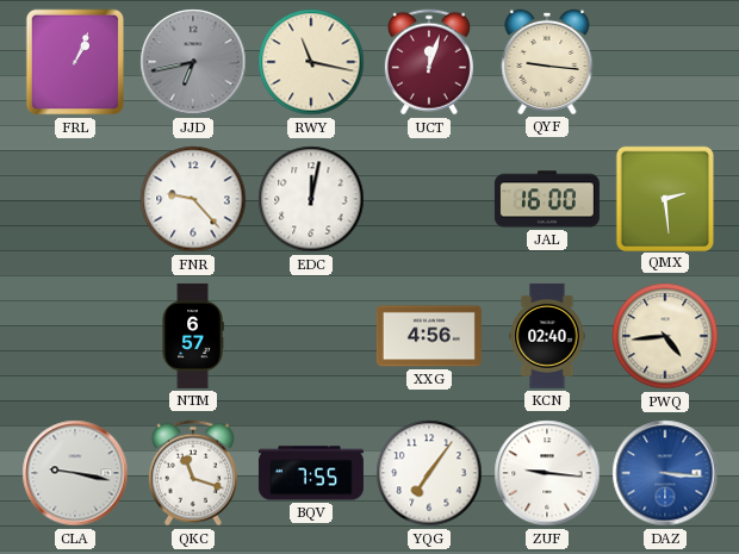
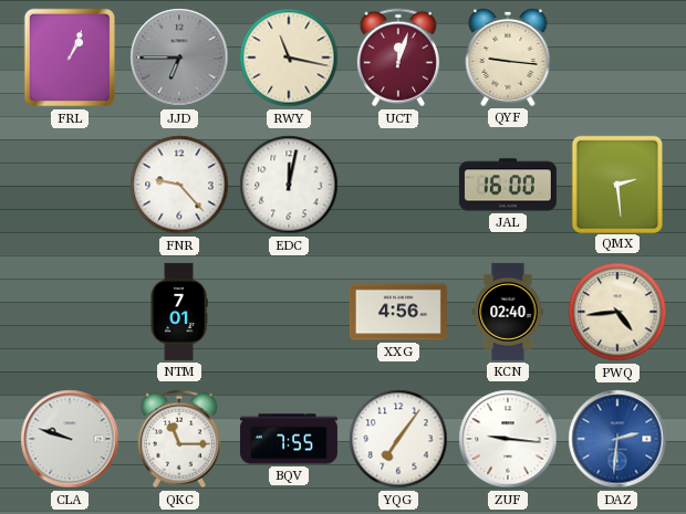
JJD: 6:43 -> 6:45 (179, 57)
NTM: 6:57 -> 7:01 (179, 312)
CLA: 9:17 -> 9:48 (70, 439)
QKC: 11:18 -> 11:15 (179, 439)
DAZ: 3:16 -> 2:31 (617, 439)
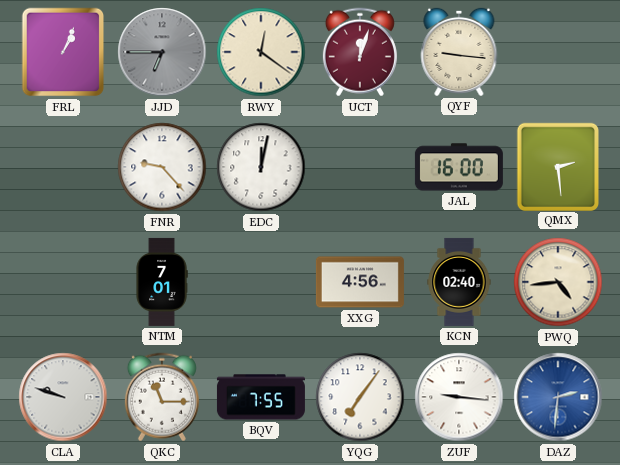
RWY: 11:17 -> 12:21 (261, 52)
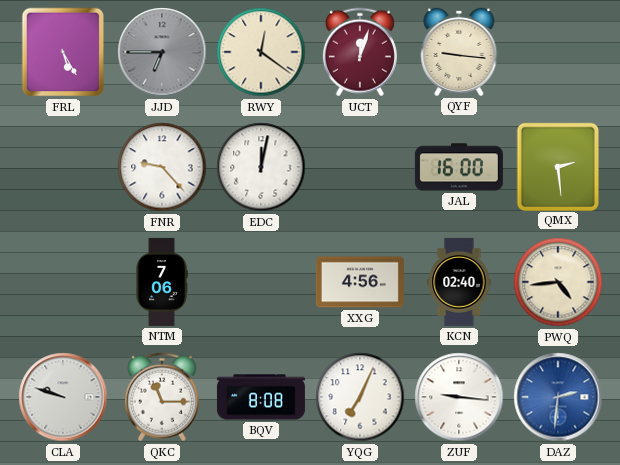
FRL: 1:04 -> 5:25 (63, 52)
NTM: 7:01 -> 7:06 (162, 282)
BQV: 7:55 -> 8:08 (261, 397)
YQG: 7:06 -> 7:04 (360, 397)
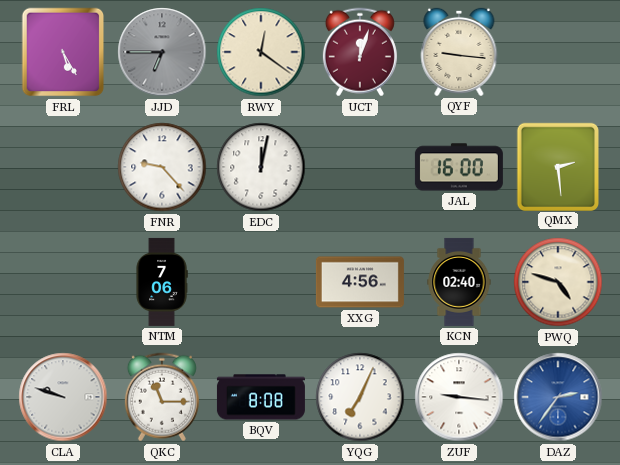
PWQ: 4:44 -> 4:48 (558, 282)
DAZ: 2:31 -> 2:36 (558, 397)
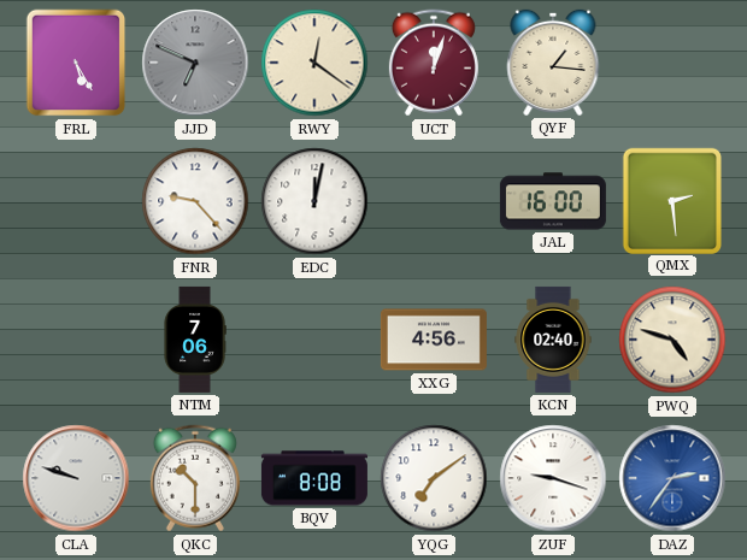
JJD: 6:45 -> 6:49 (195, 63)
QYF: 9:16 -> 1:16 (553, 63)
QKC: 11:15 -> 10:30 (195, 478)
YQG: 7:04 -> 7:09 (434, 478)
ZUF: 9:16 -> 9:18 (553, 478)
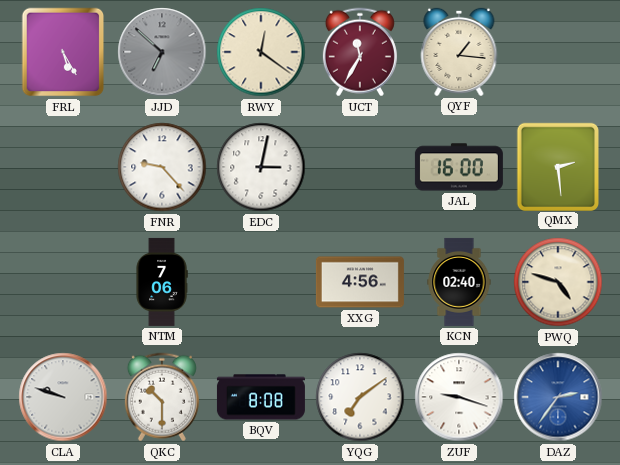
JJD: 6:49 -> 6:52 (162, 52)
UCT: 12:03 -> 11:35 (360, 52)
EDC: 12:02 -> 3:02 (261, 167)
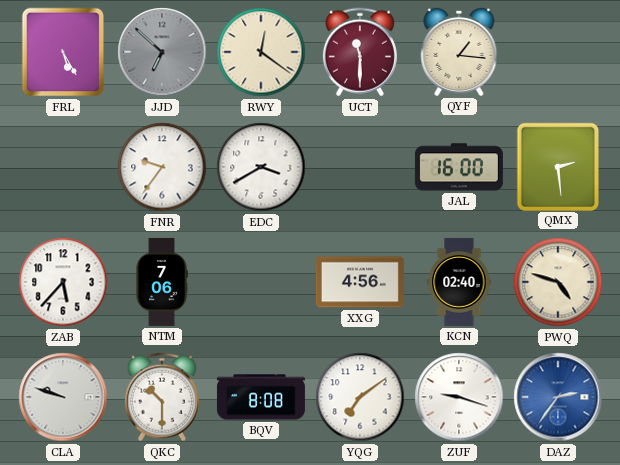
UCT: 11:35 -> 11:30 (360, 52)
FNR: 9:23 -> 9:36 (162, 167)
EDC: 3:02 -> 3:40 (261, 167)
ZAB: none -> 5:37 (63, 282)
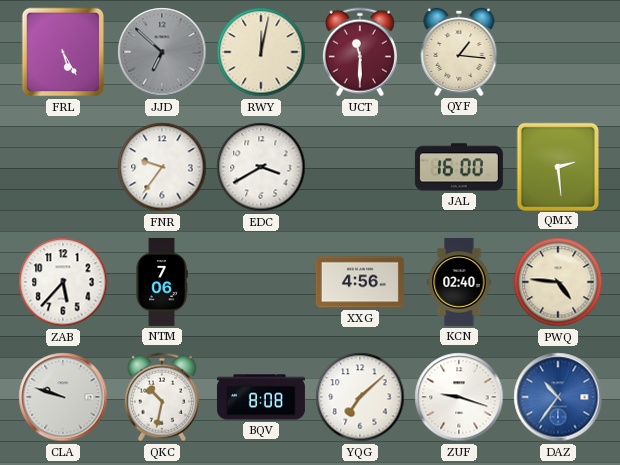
RWY: 12:21 -> 12:02 (261, 52)
PWQ: 4:48 -> 4:46 (558, 282)
QKC: 10:30 -> 10:32 (162, 397)
YQG: 7:09 -> 7:08 (360, 397)
DAZ: 2:36 -> 10:36 (558, 397)
